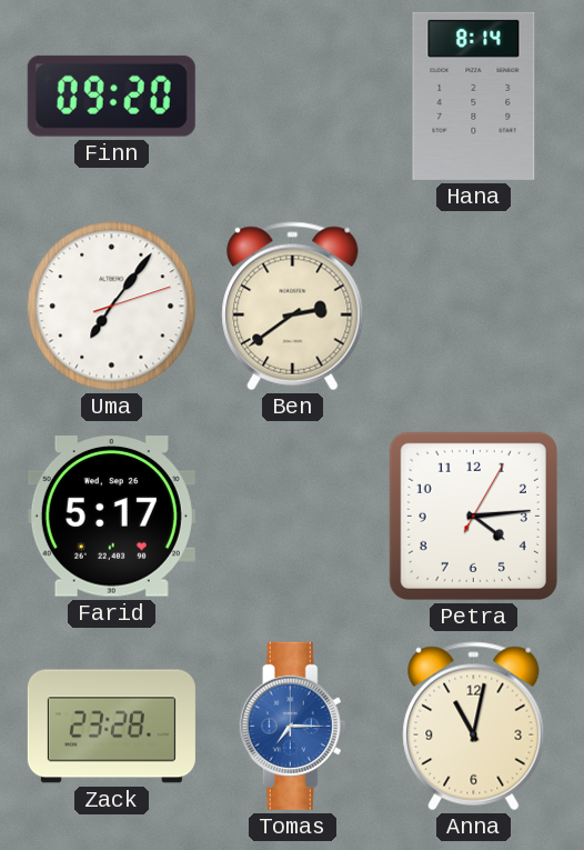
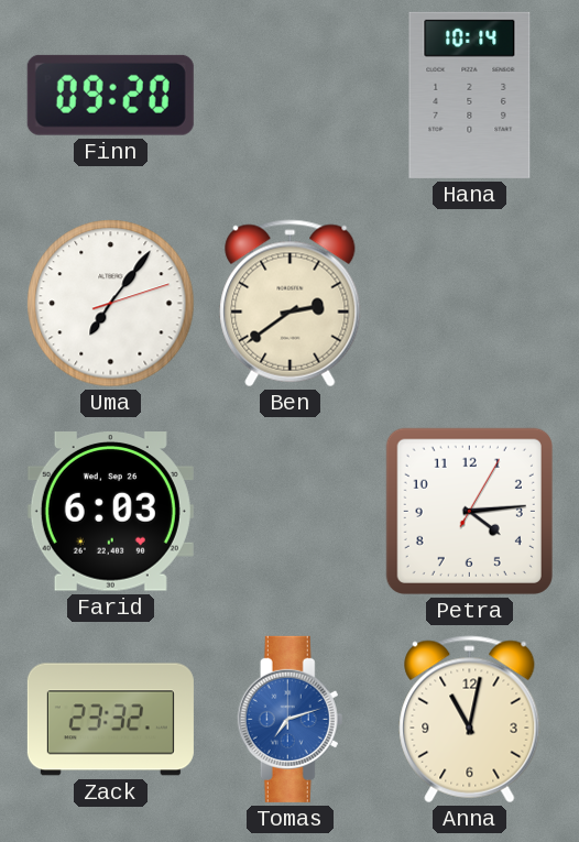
Hana: 8:14 -> 10:14 (470, 95)
Farid: 5:17 -> 6:03 (110, 512)
Zack: 23:28 -> 23:32 (110, 720)
Tomas: 7:15 -> 7:12 (291, 719)
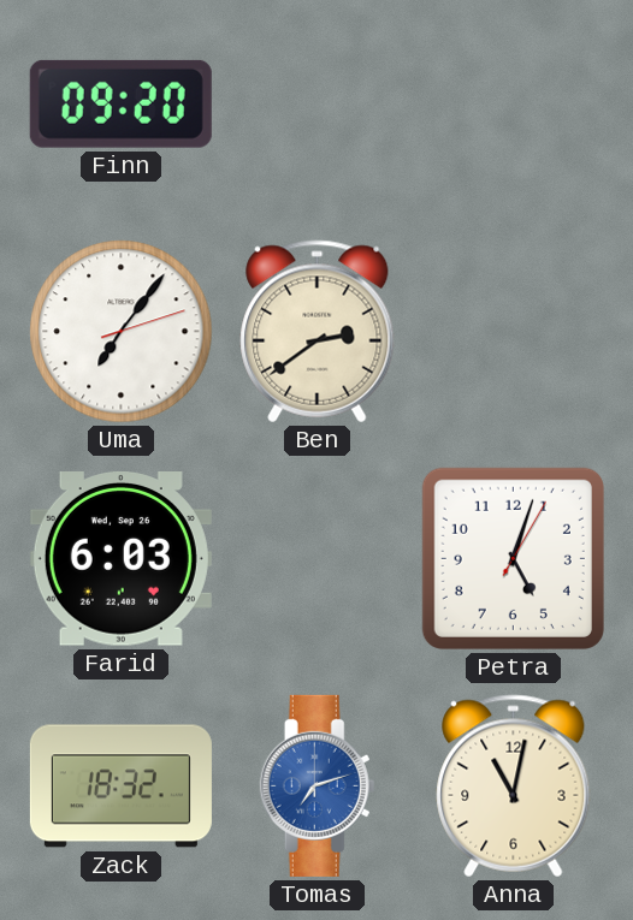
Hana: 10:14 -> none (470, 95)
Petra: 4:14 -> 5:03 (513, 558)
Zack: 23:32 -> 18:32 (120, 787)
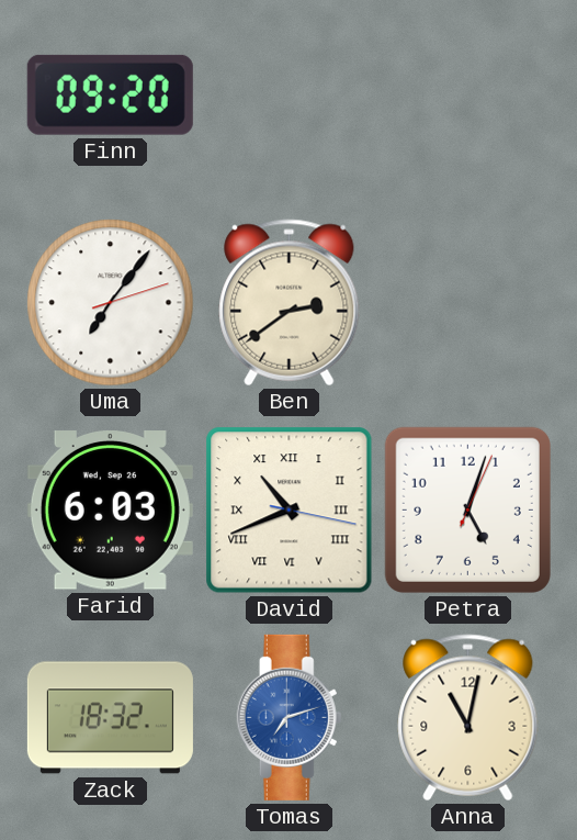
David: none -> 10:41 (290, 511)
Petra: 5:03:05 -> 5:03:04 (467, 509)
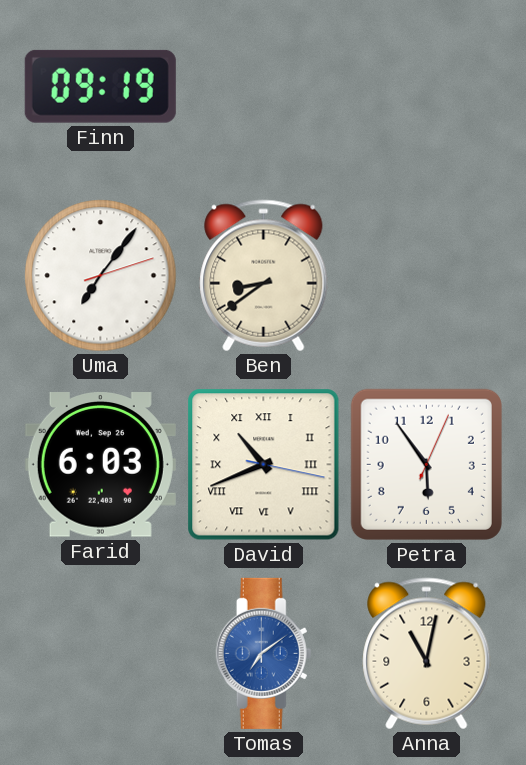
Finn: 09:20 -> 09:19 (100, 86)
Ben: 2:39 -> 8:39 (264, 276)
Petra: 5:03 -> 5:54 (426, 464)
Zack: 18:32 -> none (110, 718)
Tomas: 7:12 -> 7:09 (264, 653)
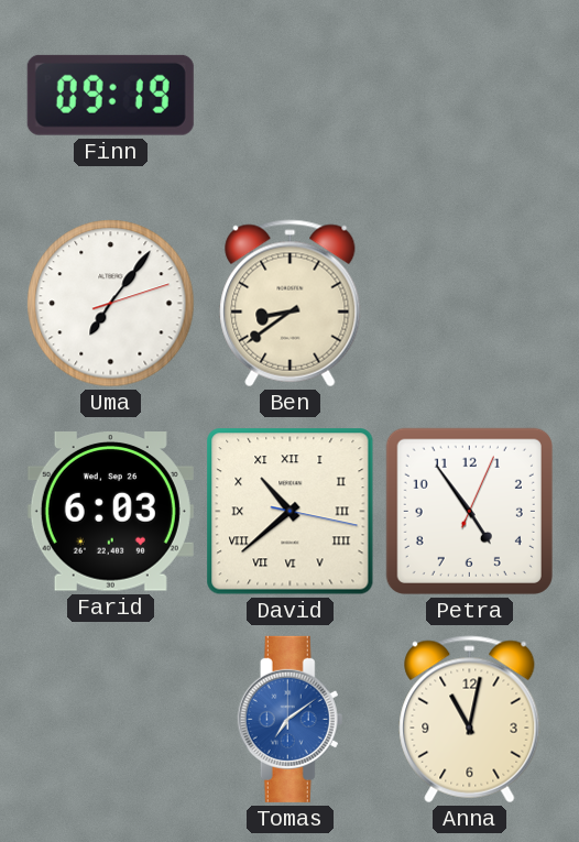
David: 10:41 -> 10:38 (291, 512)
Petra: 5:54 -> 4:54 (469, 511)
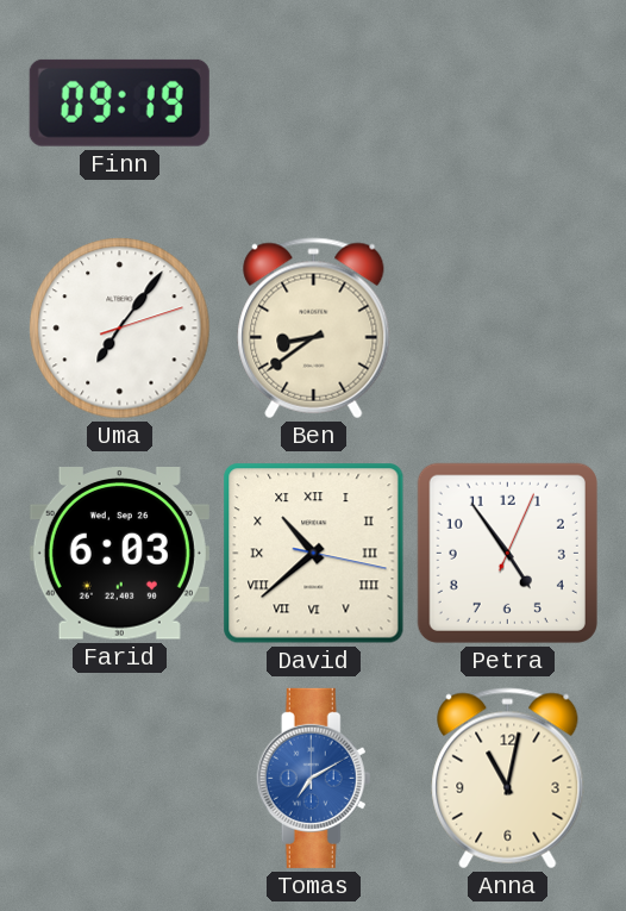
Tomas: 7:09 -> 7:10 (314, 778)
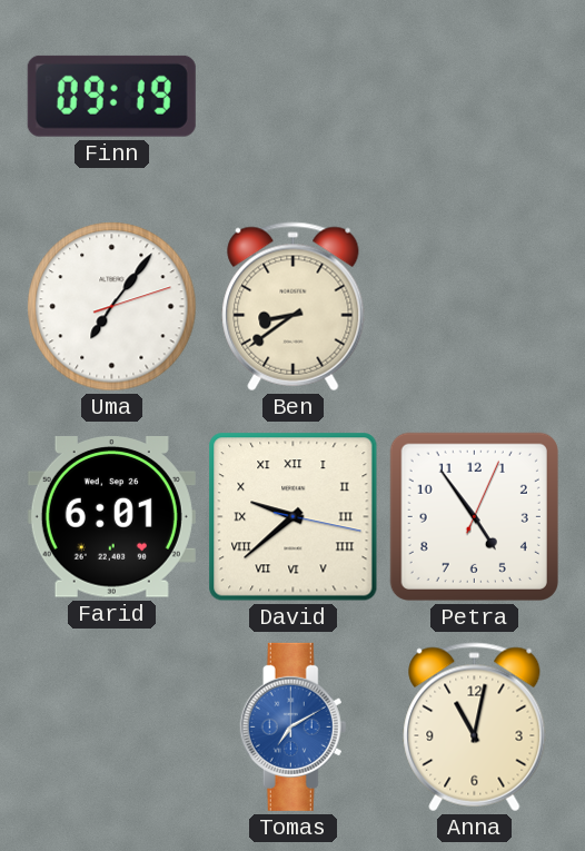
Farid: 6:03 -> 6:01 (111, 517)
David: 10:38 -> 9:38 (294, 517)
